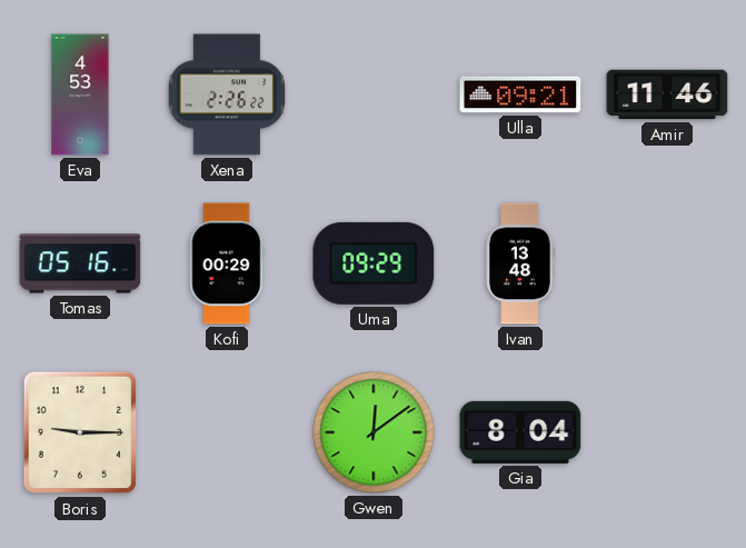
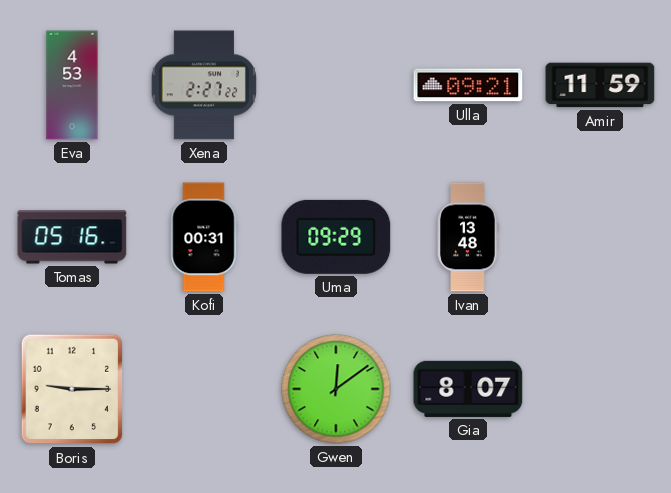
Xena: 2:26 -> 2:27 (203, 85)
Amir: 11:46 -> 11:59 (600, 85)
Kofi: 00:29 -> 00:31 (204, 237)
Gia: 8:04 -> 8:07 (468, 389)
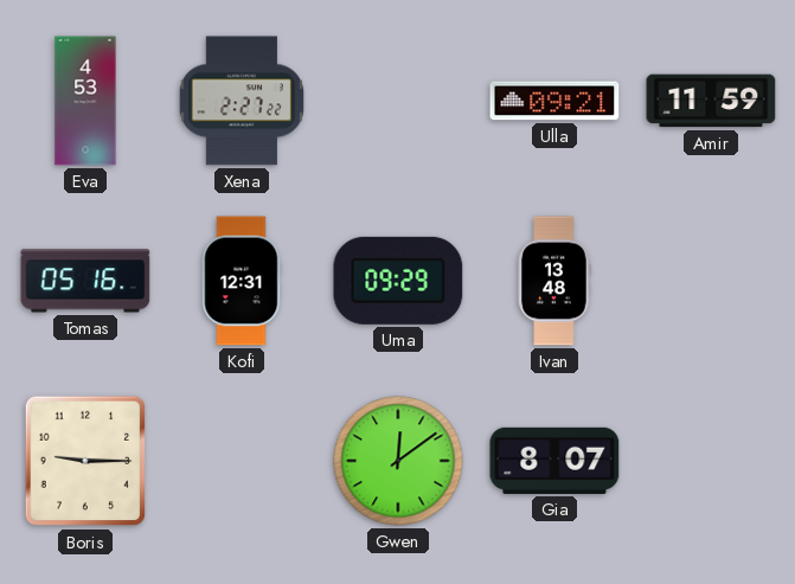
Kofi: 00:31 -> 12:31 (242, 281)
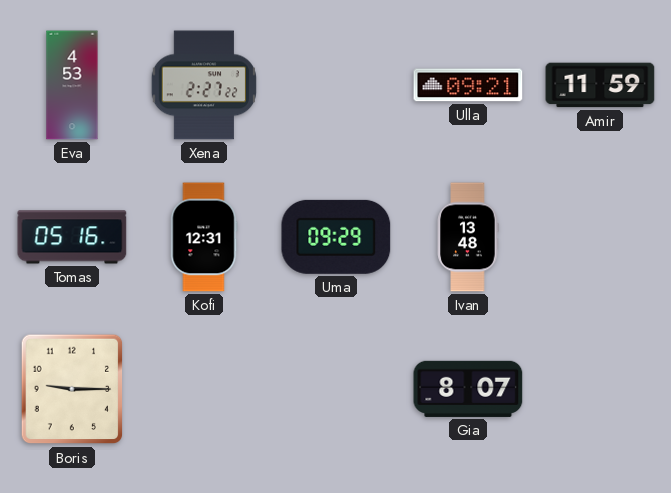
Gwen: 12:09 -> none (398, 461)
